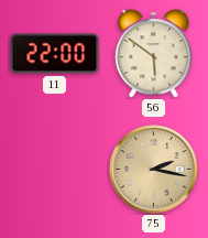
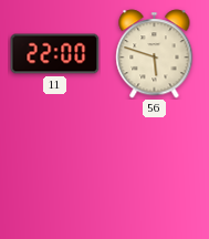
56: 5:51 -> 5:48 (155, 54)
75: 2:17 -> none (154, 170)
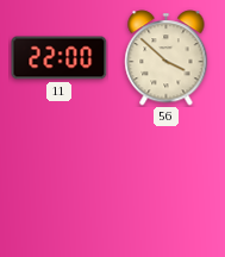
56: 5:48 -> 3:52 (167, 58)
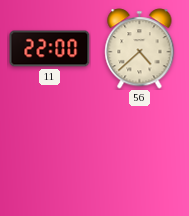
56: 3:52 -> 4:38 (140, 49)
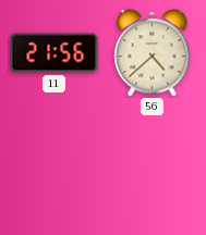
11: 22:00 -> 21:56 (54, 53)
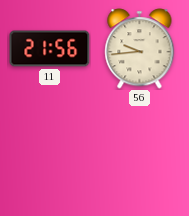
56: 4:38 -> 9:44 (140, 49)
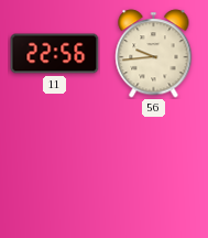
11: 21:56 -> 22:56 (55, 54)
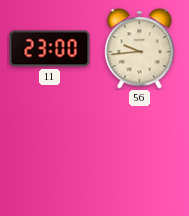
11: 22:56 -> 23:00 (50, 49)
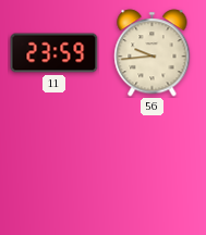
11: 23:00 -> 23:59 (54, 53)
